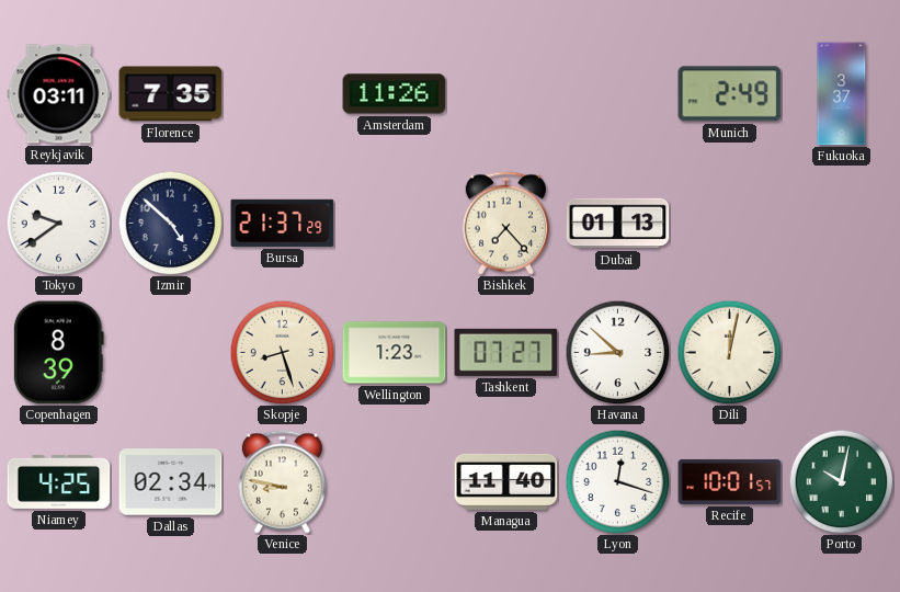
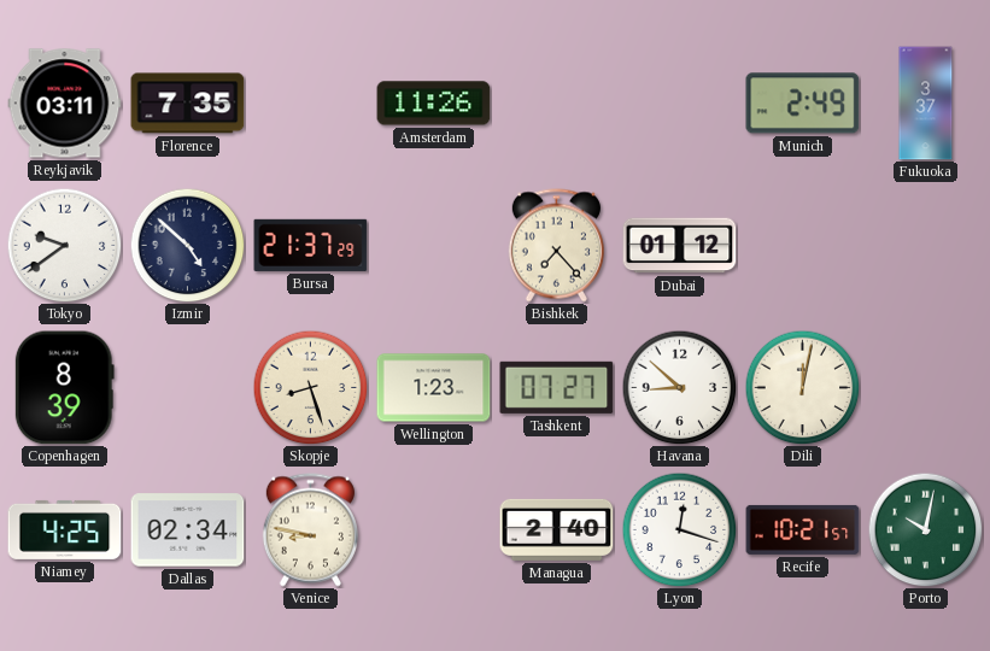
Dubai: 01:13 -> 01:12 (680, 246)
Managua: 11:40 -> 2:40 (557, 529)
Recife: 10:01 -> 10:21 (803, 529)
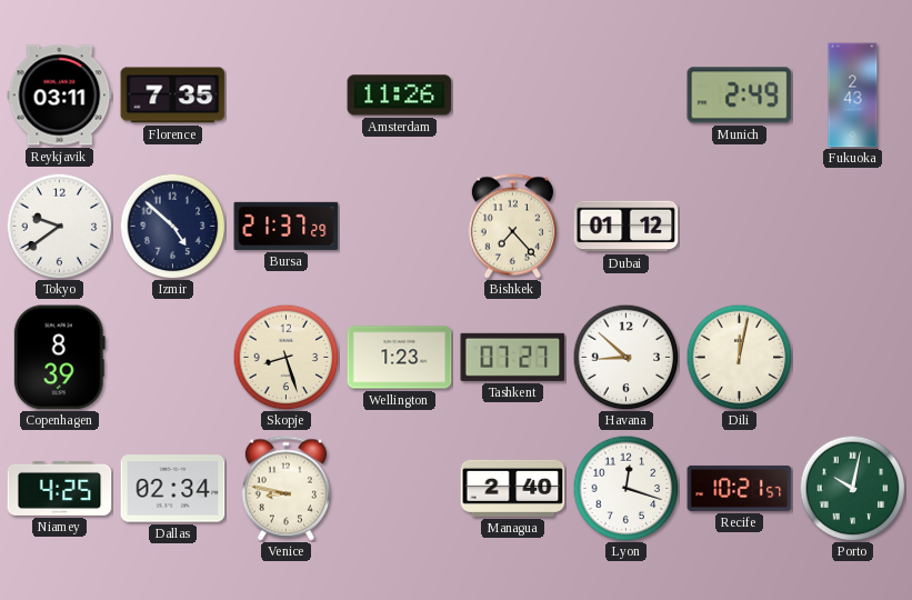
Fukuoka: 3:37 -> 2:43 (853, 96)
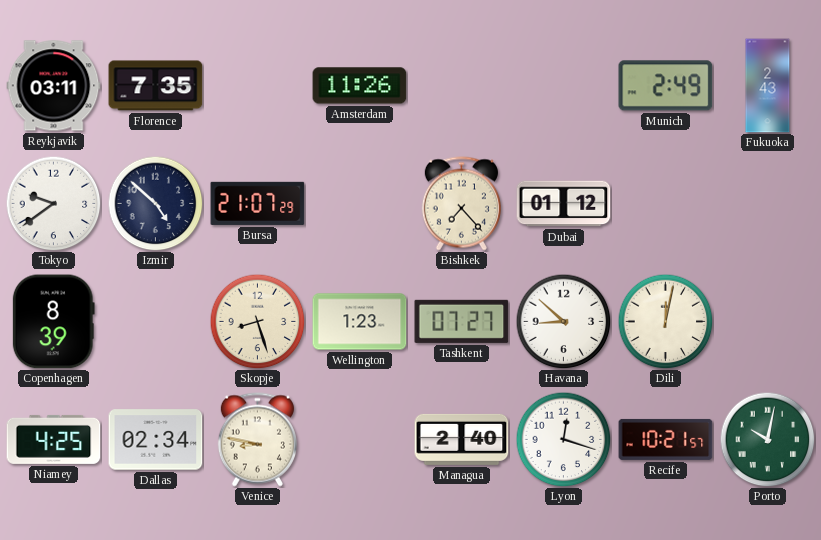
Bursa: 21:37 -> 21:07 (258, 203)
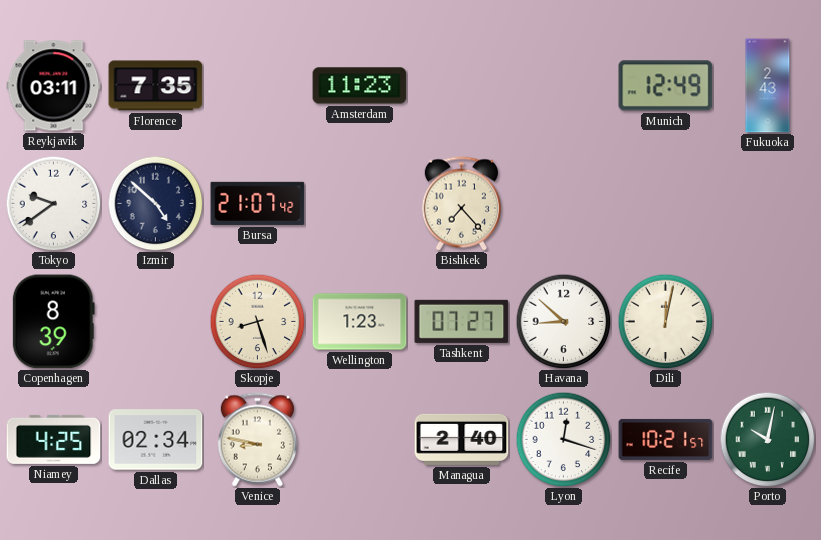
Amsterdam: 11:26 -> 11:23 (360, 86)
Munich: 2:49 -> 12:49 (666, 86)
Bursa: 21:07:29 -> 21:07:42 (258, 203)
Dubai: 01:12 -> none (564, 204)
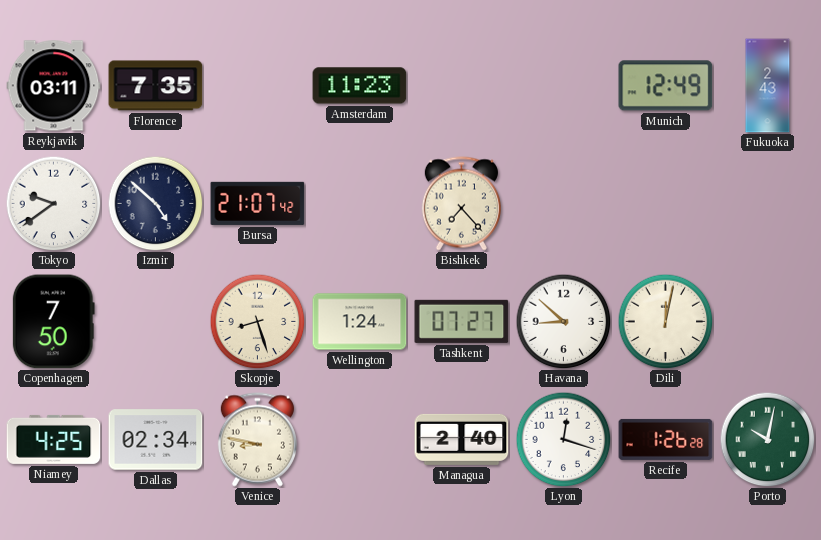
Copenhagen: 8:39 -> 7:50 (53, 322)
Wellington: 1:23 -> 1:24 (360, 322)
Recife: 10:21 -> 1:26 (666, 439)
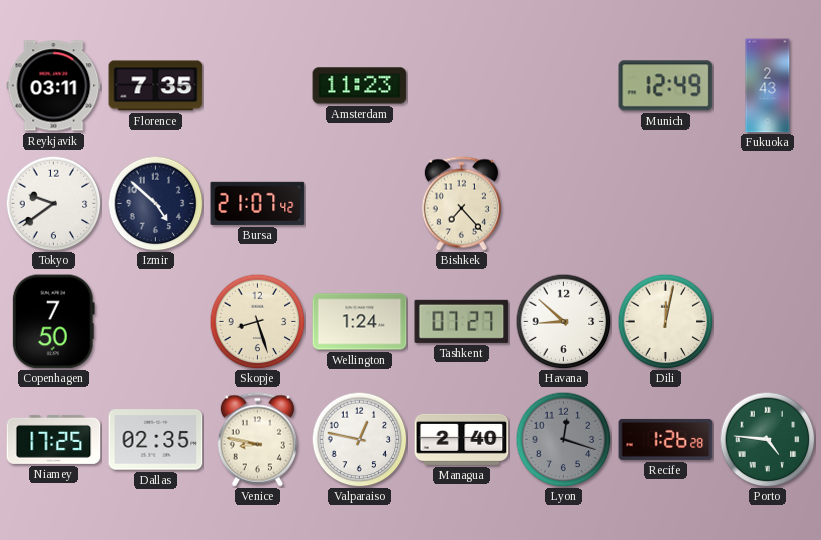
Niamey: 4:25 -> 17:25 (54, 439)
Dallas: 02:34 -> 02:35 (156, 440)
Valparaiso: none -> 12:47 (359, 439)
Lyon dial: white -> grey (563, 439)
Porto: 10:02 -> 4:46 (767, 439)
